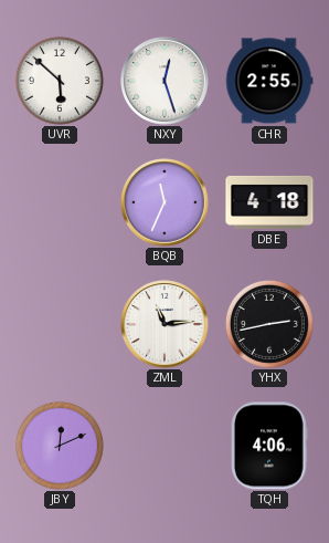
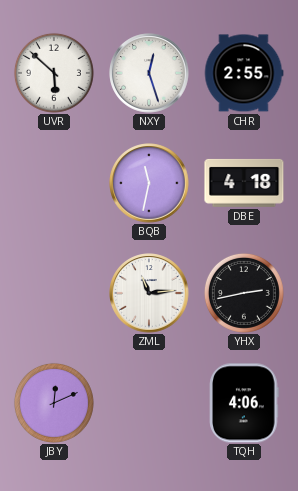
BQB: 11:34 -> 11:32 (149, 183)
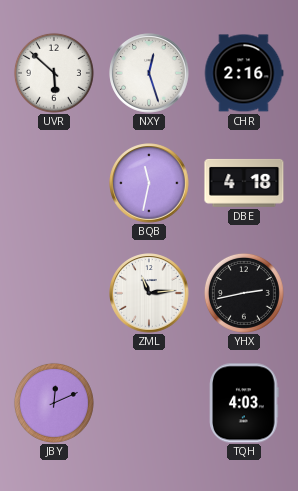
CHR: 2:55 -> 2:16 (244, 73)
TQH: 4:06 -> 4:03 (244, 403)
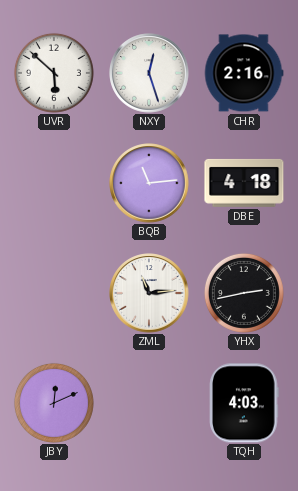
BQB: 11:32 -> 11:14 (149, 183)
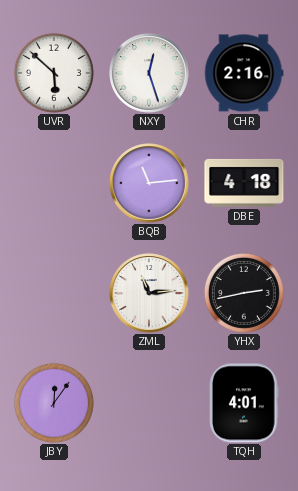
JBY: 12:11 -> 12:06 (54, 403)
TQH: 4:03 -> 4:01 (244, 403)
